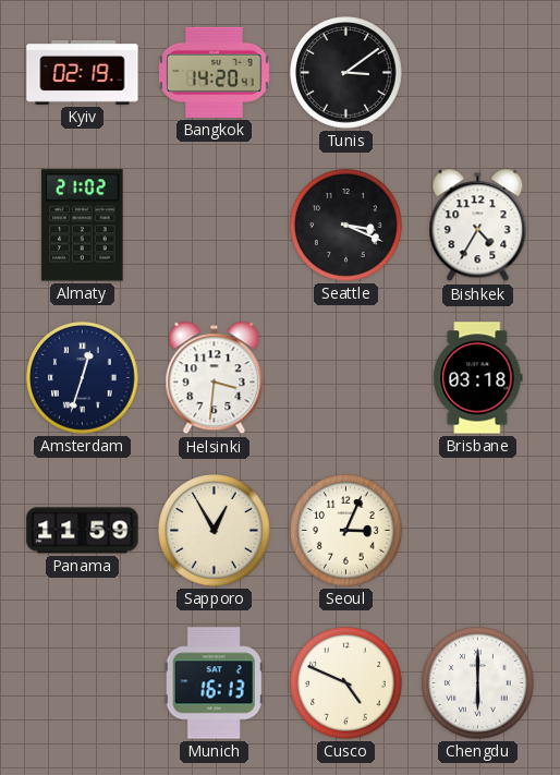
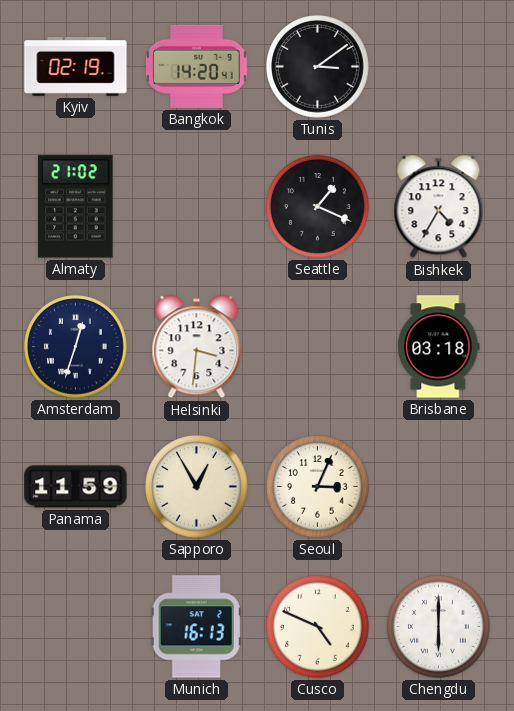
Seattle: 3:19 -> 1:19 (318, 207)
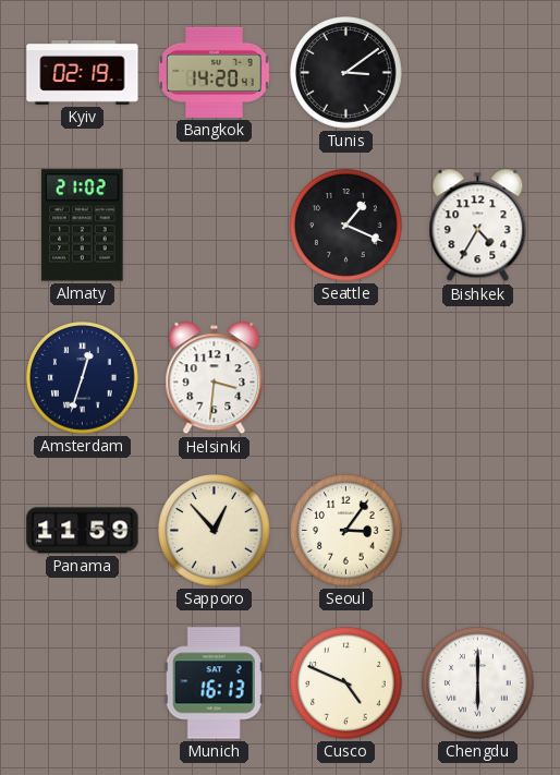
Brisbane: 03:18 -> none (439, 347)
Sapporo: 12:55 -> 12:53 (215, 531)
Seoul: 3:04 -> 3:06 (346, 531)
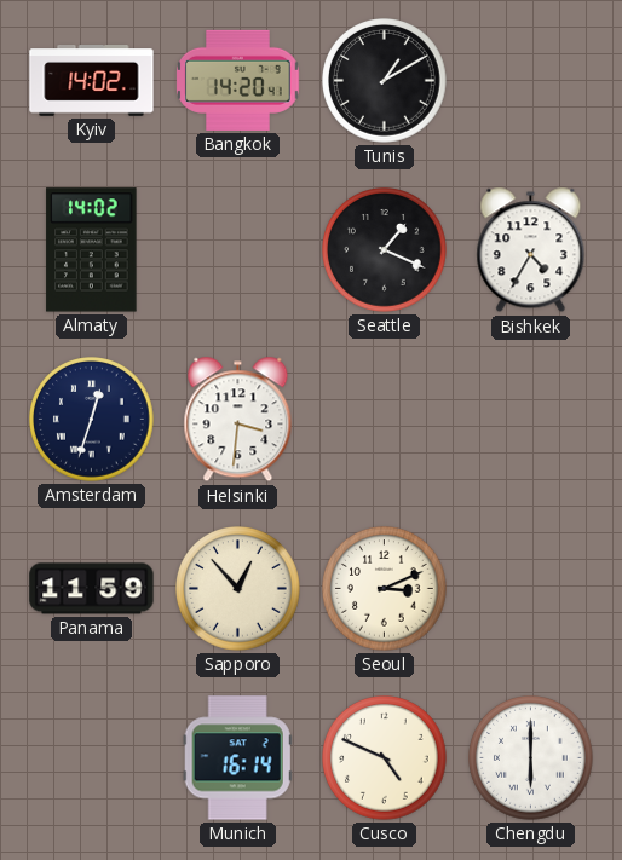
Kyiv: 02:19 -> 14:02 (92, 81)
Tunis: 3:09 -> 1:10 (385, 81)
Almaty: 21:02 -> 14:02 (92, 250)
Seoul: 3:06 -> 3:11 (385, 589)
Munich: 16:13 -> 16:14 (237, 758)
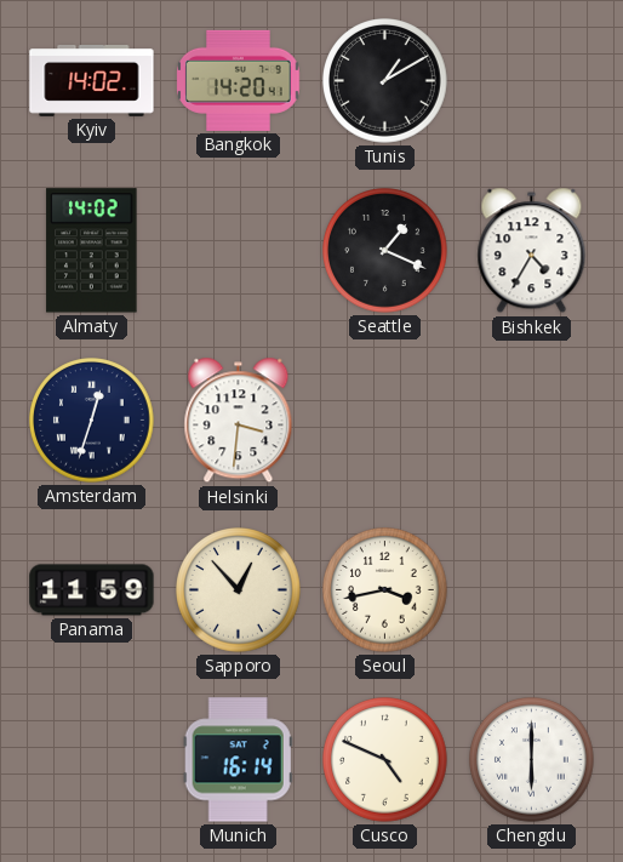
Seoul: 3:11 -> 3:43 (385, 590)
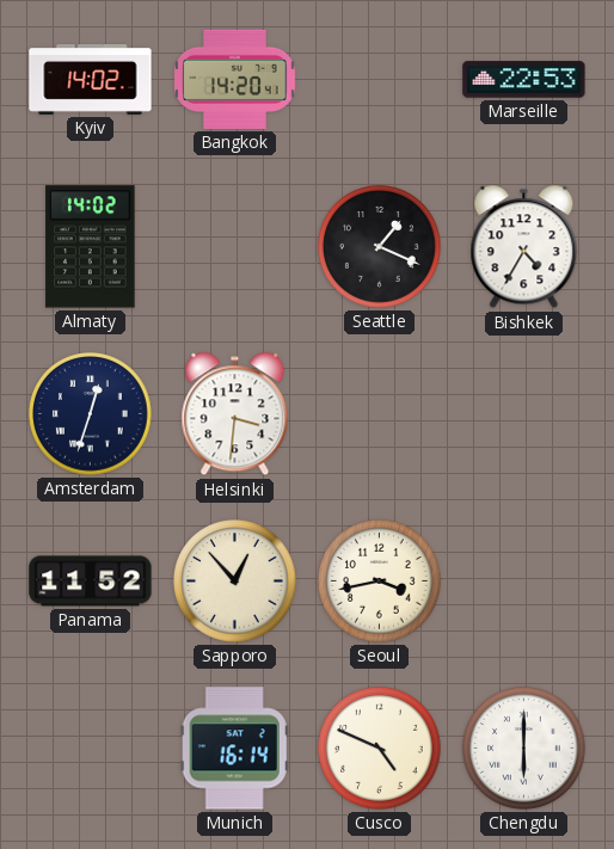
Tunis: 1:10 -> none (385, 81)
Marseille: none -> 22:53 (524, 80)
Panama: 11:59 -> 11:52 (91, 582)
